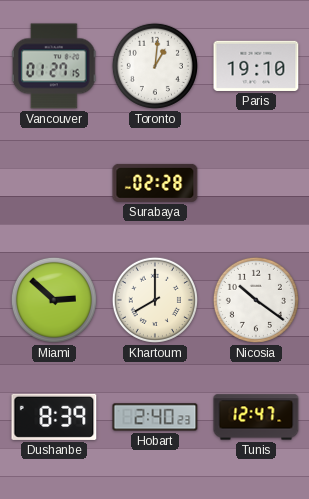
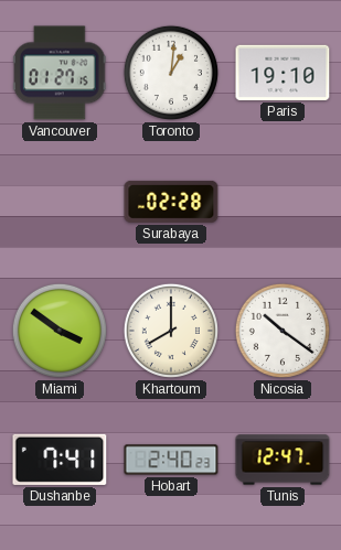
Miami: 2:52 -> 3:51 (60, 331)
Dushanbe: 8:39 -> 7:41 (60, 460)
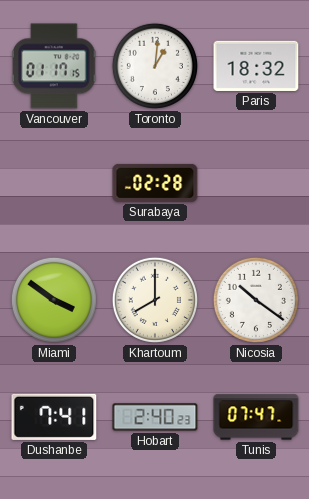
Vancouver: 01:27 -> 01:17 (54, 66)
Paris: 19:10 -> 18:32 (256, 66)
Tunis: 12:47 -> 07:47 (256, 417)
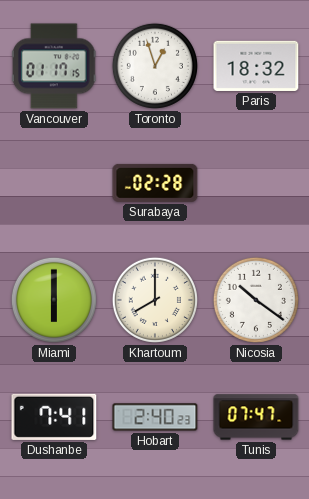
Toronto: 1:01 -> 12:57 (155, 66)
Miami: 3:51 -> 6:00 (54, 300)
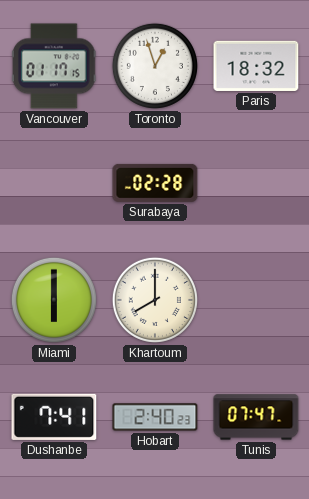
Nicosia: 10:21 -> none (256, 300)
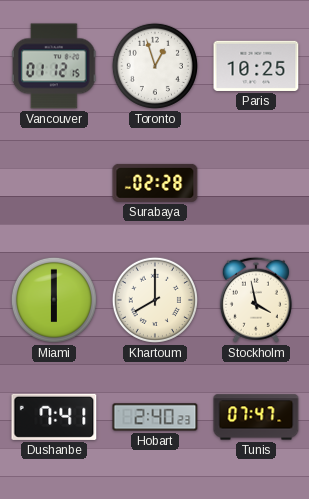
Vancouver: 01:17 -> 01:12 (54, 66)
Paris: 18:32 -> 10:25 (256, 66)
Stockholm: none -> 3:58 (256, 300)
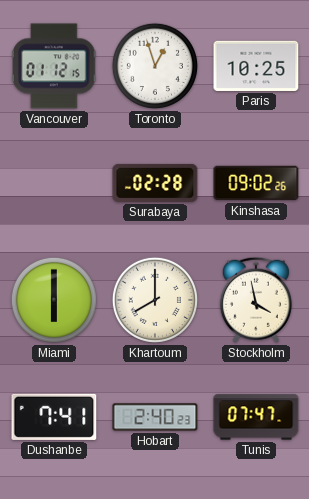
Kinshasa: none -> 09:02 (256, 183)
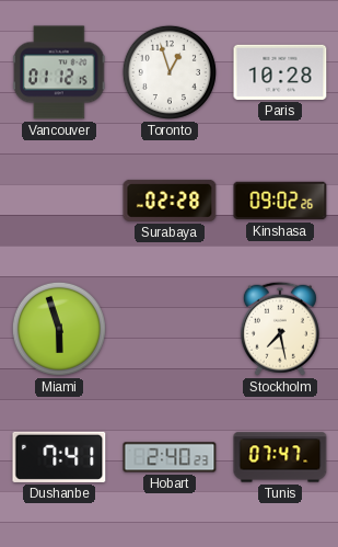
Paris: 10:25 -> 10:28 (280, 72)
Miami: 6:00 -> 5:57 (59, 329)
Khartoum: 8:00 -> none (155, 300)
Stockholm: 3:58 -> 7:28 (280, 329)
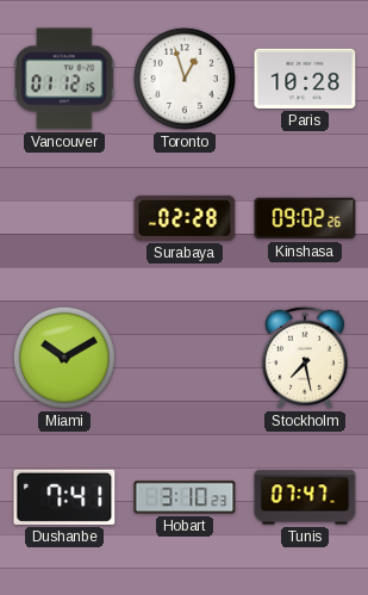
Miami: 5:57 -> 10:10 (64, 358)
Hobart: 2:40 -> 3:10 (185, 497)
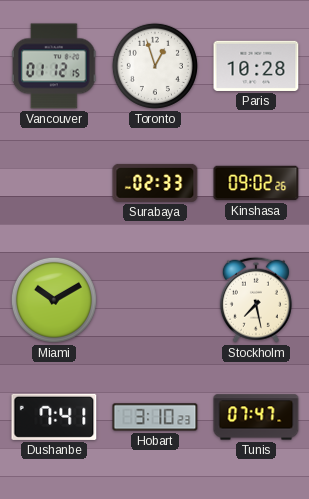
Surabaya: 02:28 -> 02:33 (155, 183)
